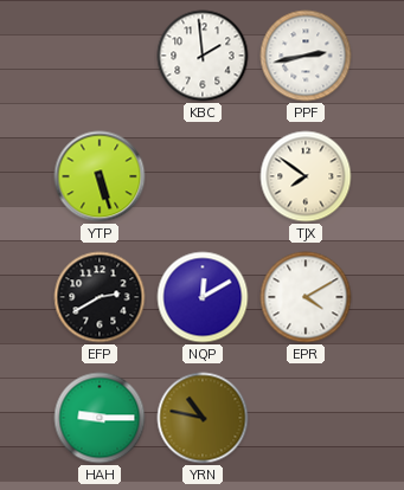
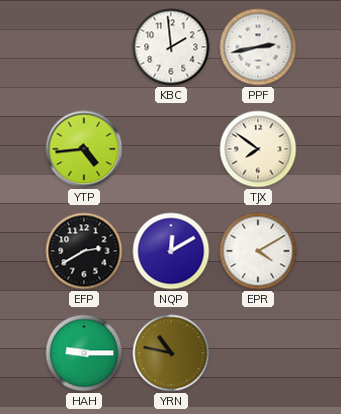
YTP: 5:27 -> 4:44 (84, 149)
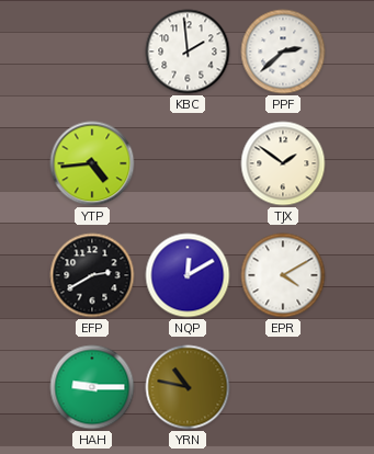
PPF: 2:43 -> 2:38 (283, 52)
TJX: 7:51 -> 1:51 (283, 163)
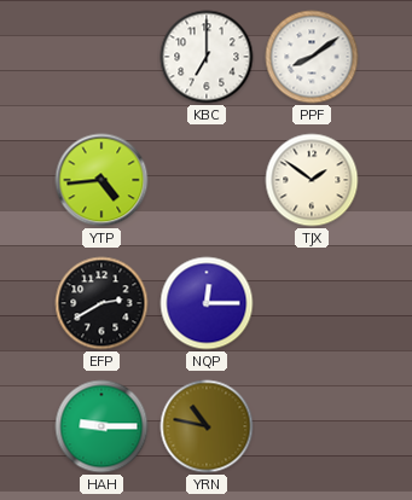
KBC: 1:59 -> 7:00 (207, 57)
PPF: 2:38 -> 8:09 (312, 57)
NQP: 12:10 -> 12:15 (207, 303)
EPR: 4:10 -> none (283, 275)
